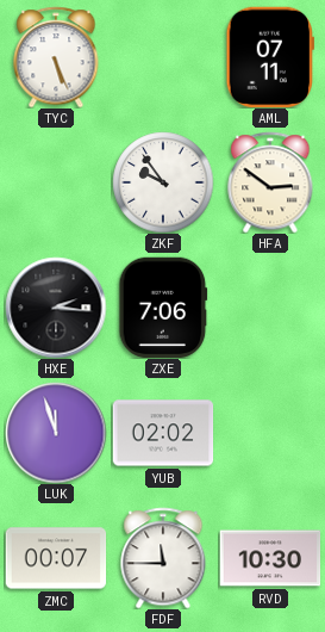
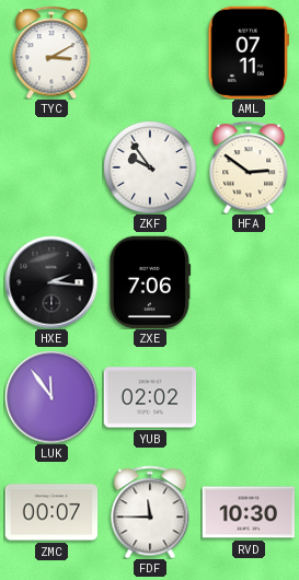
TYC: 5:26 -> 3:10 (51, 53)
LUK: 11:57 -> 11:54 (51, 397)
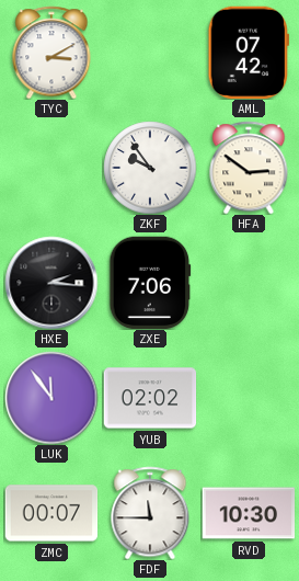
AML: 07:11 -> 07:42 (249, 53)
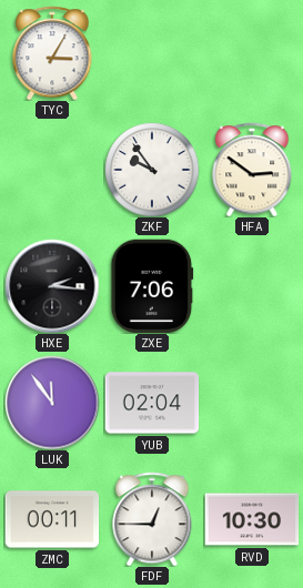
TYC: 3:10 -> 3:05 (52, 53)
AML: 07:42 -> none (249, 53)
YUB: 02:02 -> 02:04 (152, 403)
ZMC: 00:07 -> 00:11 (52, 519)
FDF: 11:45 -> 12:45 (152, 519)
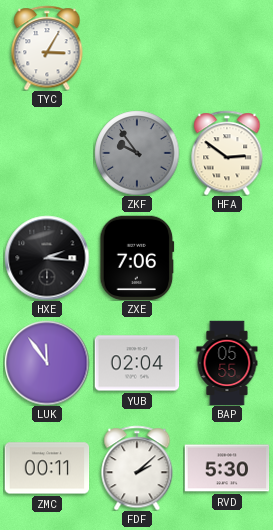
ZKF dial: white -> grey (137, 153)
BAP: none -> 05:55 (227, 363)
FDF: 12:45 -> 2:08 (137, 468)
RVD: 10:30 -> 5:30 (227, 468)
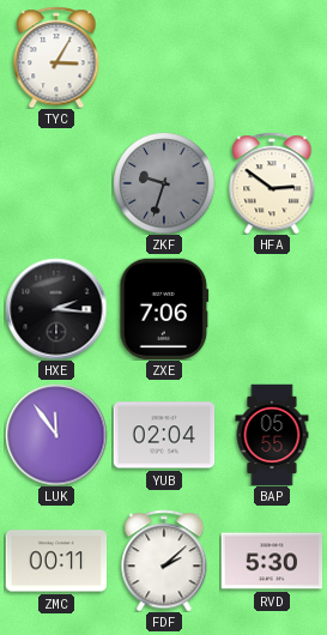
ZKF: 9:54 -> 9:33 (164, 183)
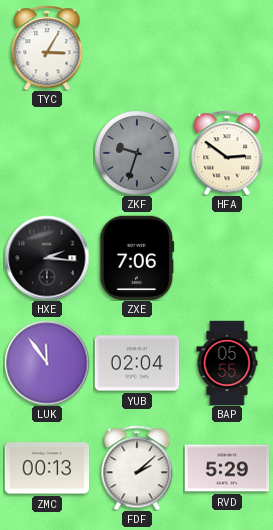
ZMC: 00:11 -> 00:13 (47, 468)
RVD: 5:30 -> 5:29 (227, 468)
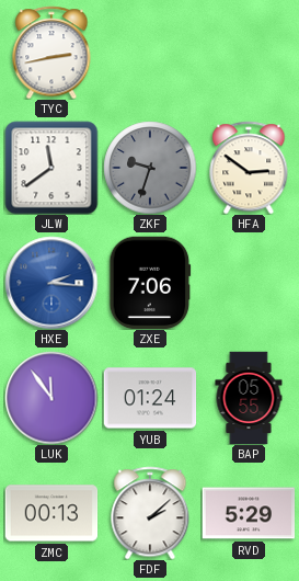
TYC: 3:05 -> 2:43 (51, 53)
JLW: none -> 11:39 (51, 168)
HXE dial: black -> blue (51, 283)
YUB: 02:04 -> 01:24 (150, 398)
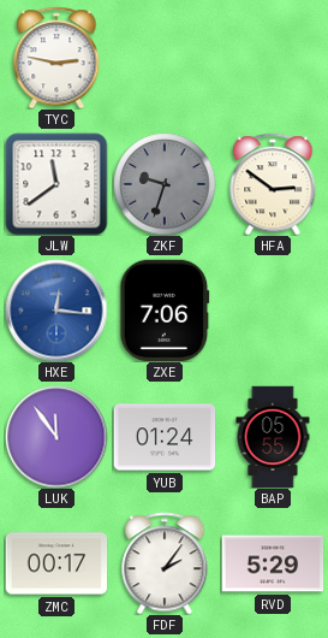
TYC: 2:43 -> 2:47 (56, 58)
HXE: 2:16 -> 12:16 (56, 311)
ZMC: 00:13 -> 00:17 (56, 563)
FDF: 2:08 -> 2:06 (165, 563)
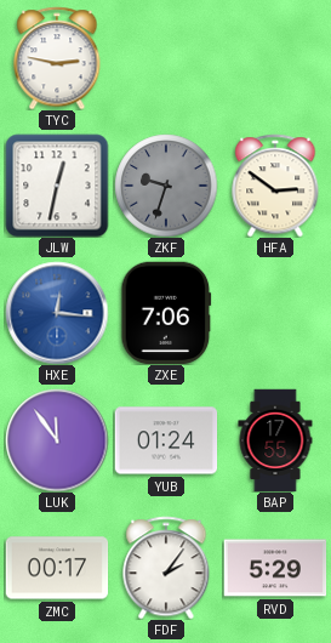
JLW: 11:39 -> 12:32 (57, 186)
BAP: 05:55 -> 17:55 (275, 440)
